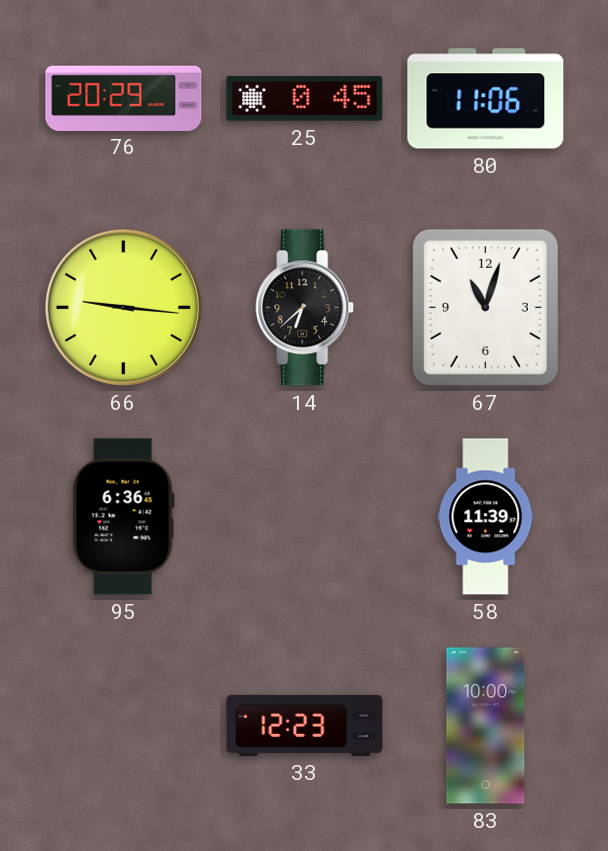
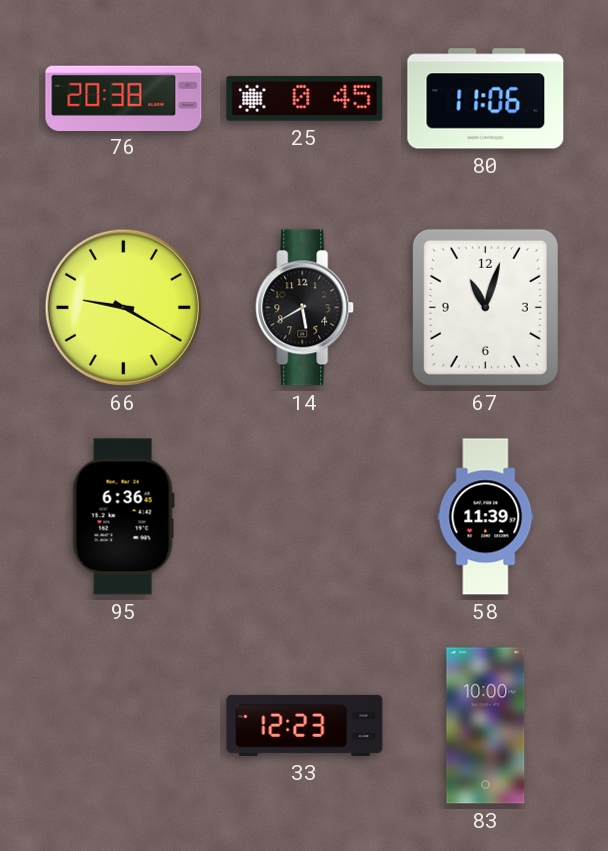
76: 20:29 -> 20:38 (124, 98)
66: 9:16 -> 9:20 (123, 307)
14: 6:38 -> 5:40 (305, 308)
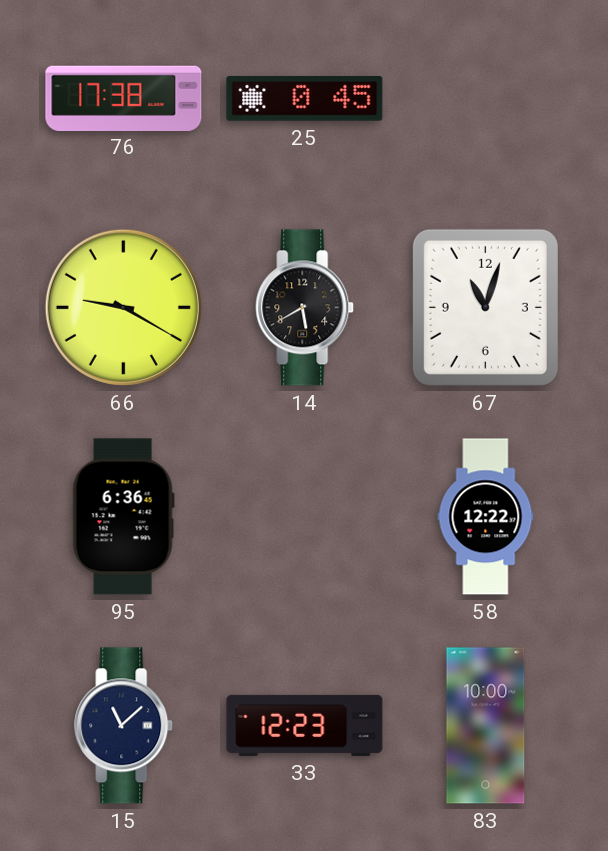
76: 20:38 -> 17:38 (124, 98)
80: 11:06 -> none (486, 99)
58: 11:39 -> 12:22 (486, 517)
15: none -> 11:08 (124, 726)
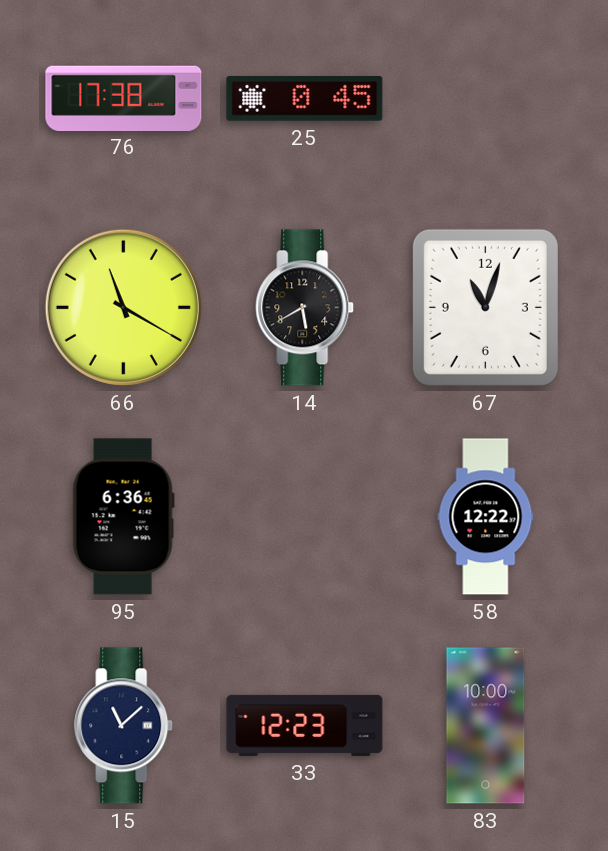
66: 9:20 -> 11:20 (123, 307)
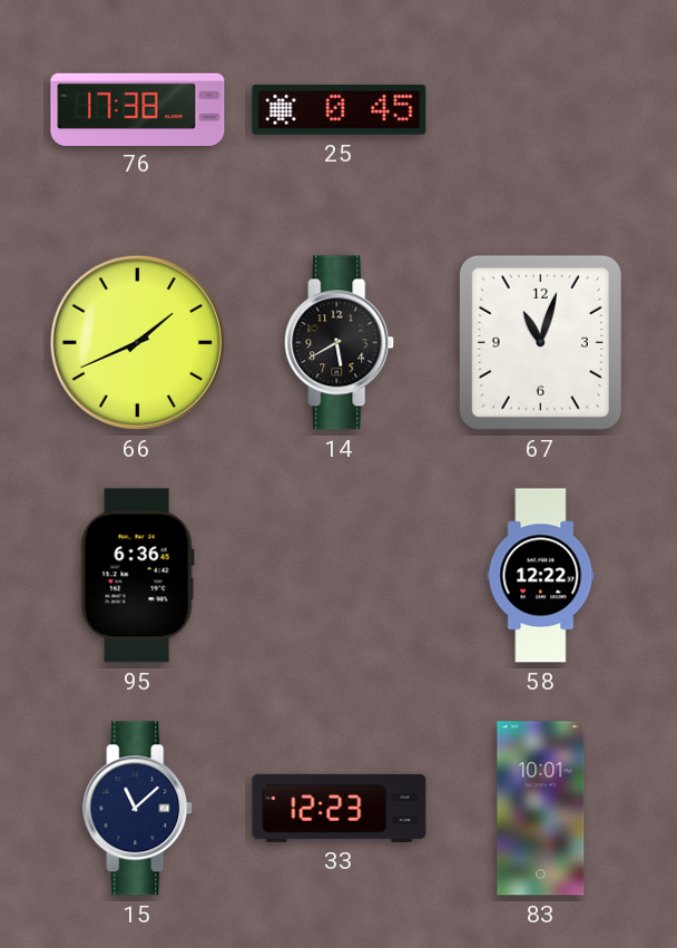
66: 11:20 -> 1:41 (137, 342)
83: 10:00 -> 10:01 (541, 809)
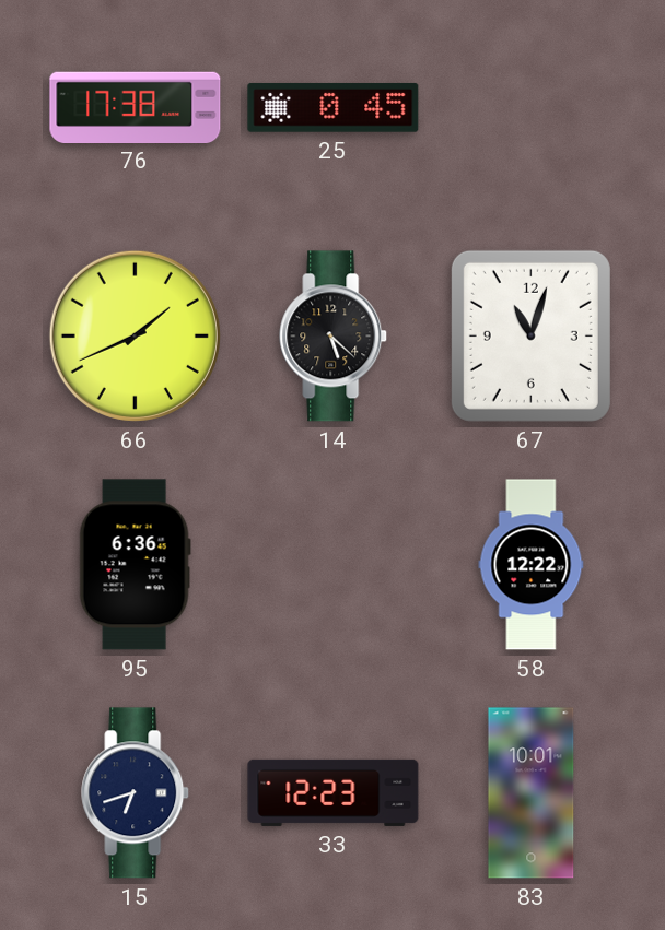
14: 5:40 -> 5:22 (334, 337)
15: 11:08 -> 6:42 (136, 793)
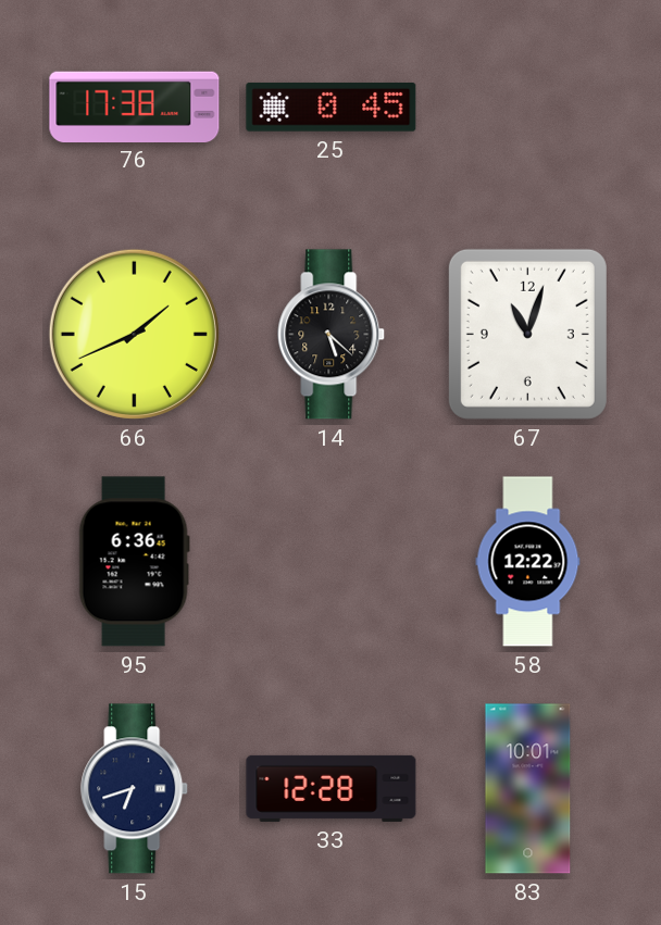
33: 12:23 -> 12:28 (332, 788)
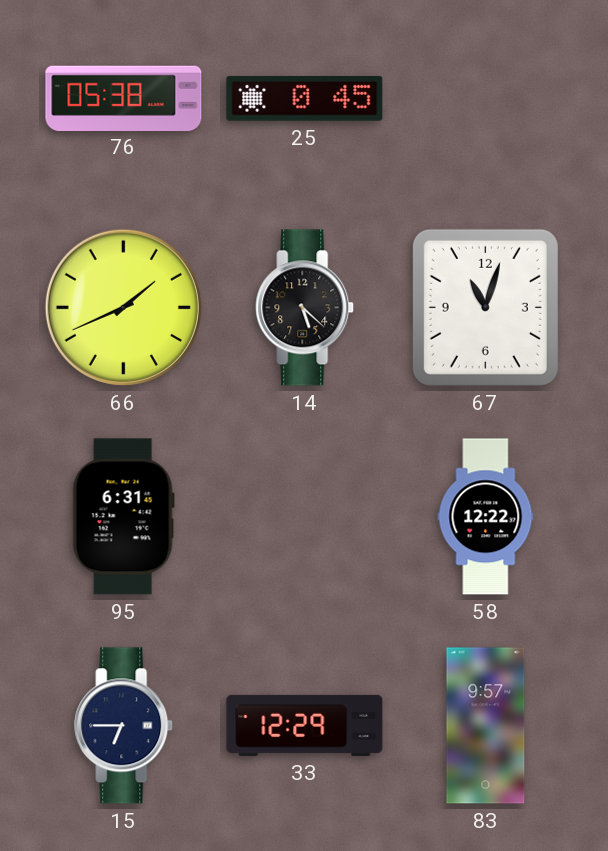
76: 17:38 -> 05:38 (124, 98)
95: 6:36 -> 6:31 (123, 517)
15: 6:42 -> 6:45 (124, 726)
33: 12:28 -> 12:29 (305, 725)
83: 10:01 -> 9:57 (486, 726)
